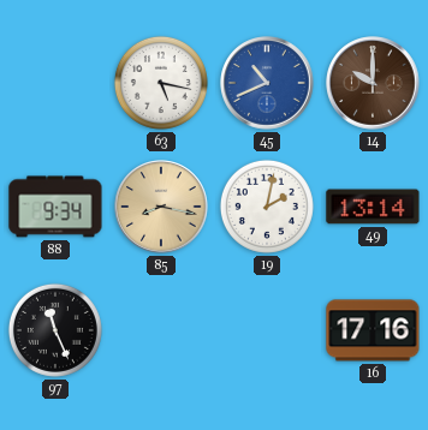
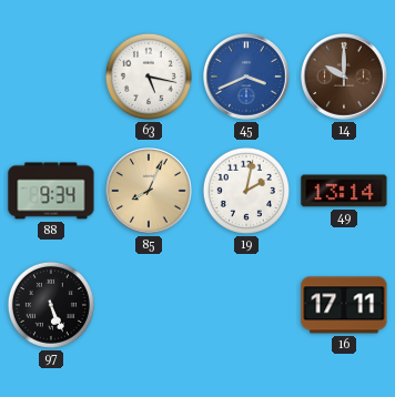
45: 10:41 -> 3:41 (246, 77)
85: 8:17 -> 8:04 (149, 191)
97: 11:26 -> 5:26 (51, 305)
16: 17:16 -> 17:11 (344, 305)
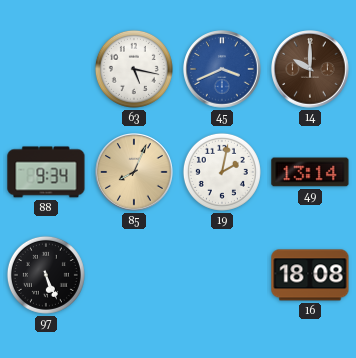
16: 17:11 -> 18:08 (310, 275)
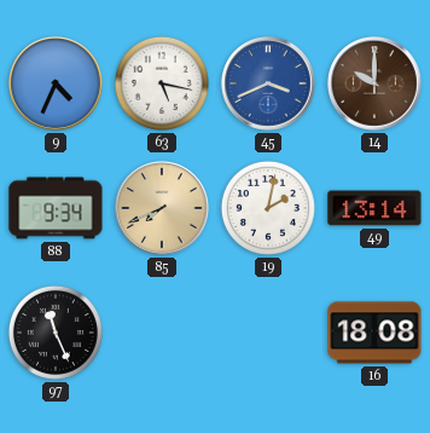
9: none -> 4:34 (56, 83)
85: 8:04 -> 7:41 (162, 208)
97: 5:26 -> 11:26 (56, 333)
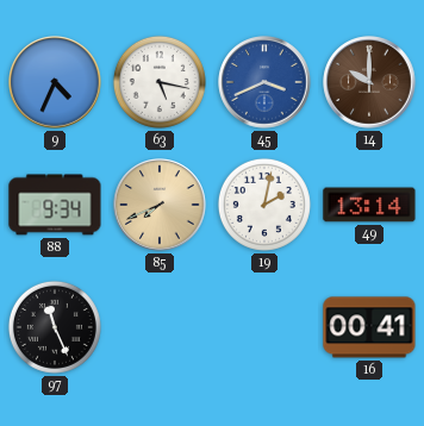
16: 18:08 -> 00:41 (369, 327)
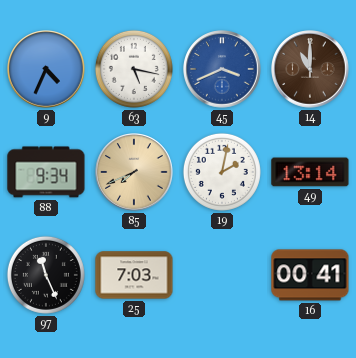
14: 10:00 -> 11:00 (310, 69)
25: none -> 7:03 (134, 275)
